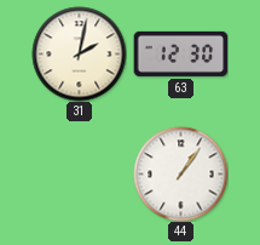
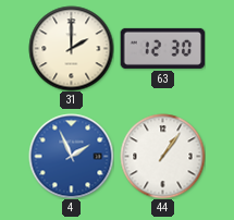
31: 2:02 -> 2:00 (71, 48)
4: none -> 1:56 (71, 156)
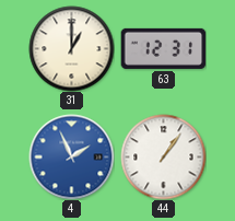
31: 2:00 -> 1:00 (71, 48)
63: 12:30 -> 12:31 (163, 48)
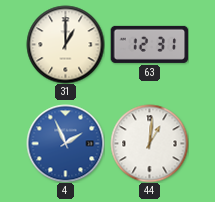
44: 1:06 -> 1:01 (149, 143)
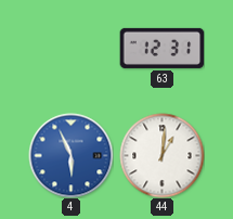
31: 1:00 -> none (65, 44)
4: 1:56 -> 5:56 (70, 155)
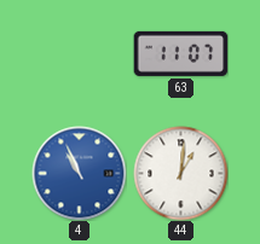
63: 12:31 -> 11:07 (180, 53)
4: 5:56 -> 10:56 (79, 173)
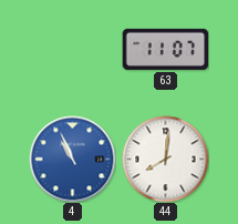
44: 1:01 -> 8:01 (165, 159)
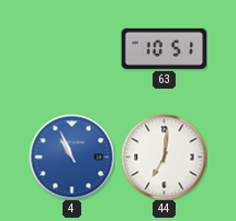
63: 11:07 -> 10:51 (164, 48)
44: 8:01 -> 7:01 (164, 156)
